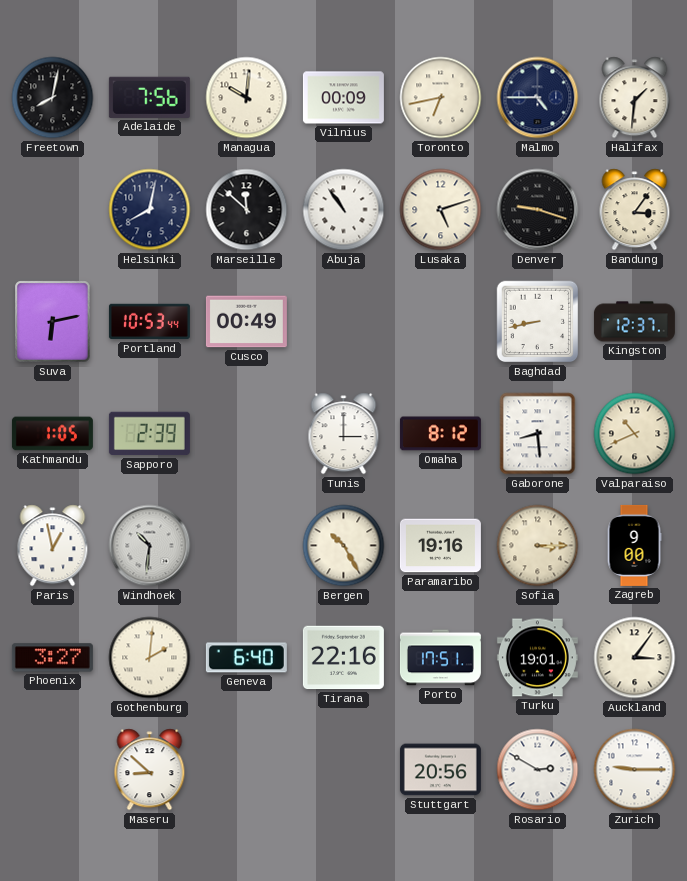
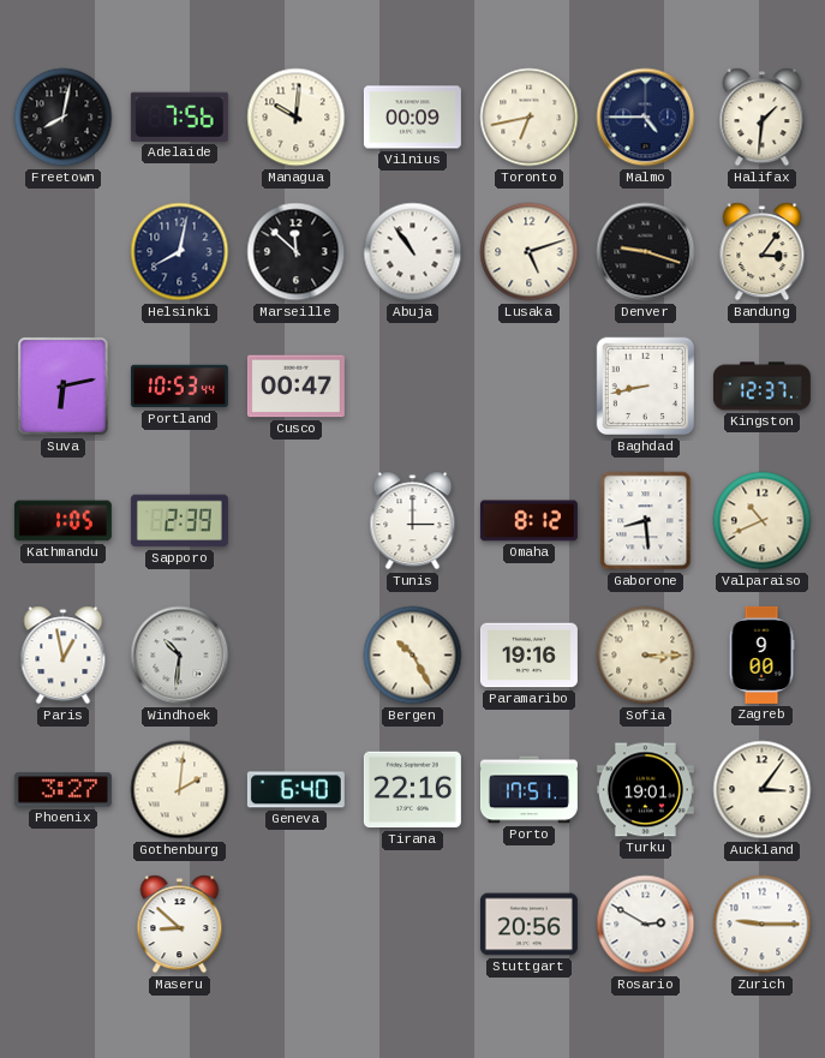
Cusco: 00:49 -> 00:47 (295, 387)
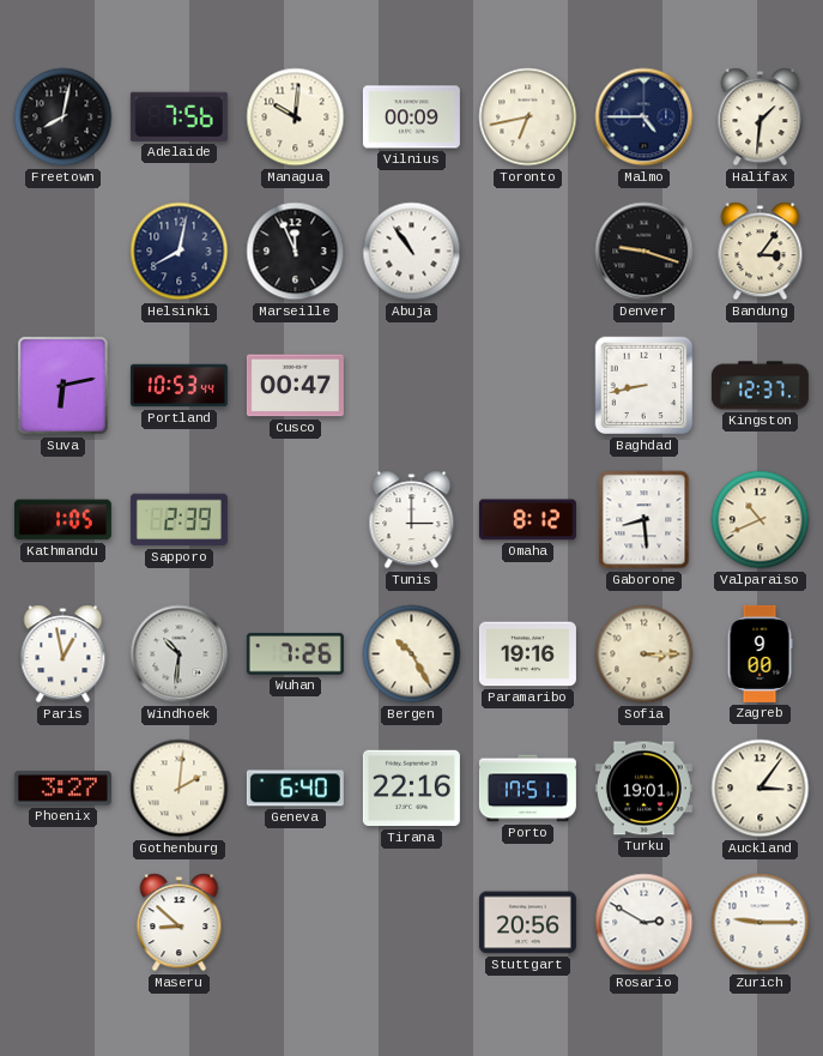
Marseille: 11:52 -> 11:56 (296, 252)
Lusaka: 5:12 -> none (530, 252)
Wuhan: none -> 7:26 (295, 654)
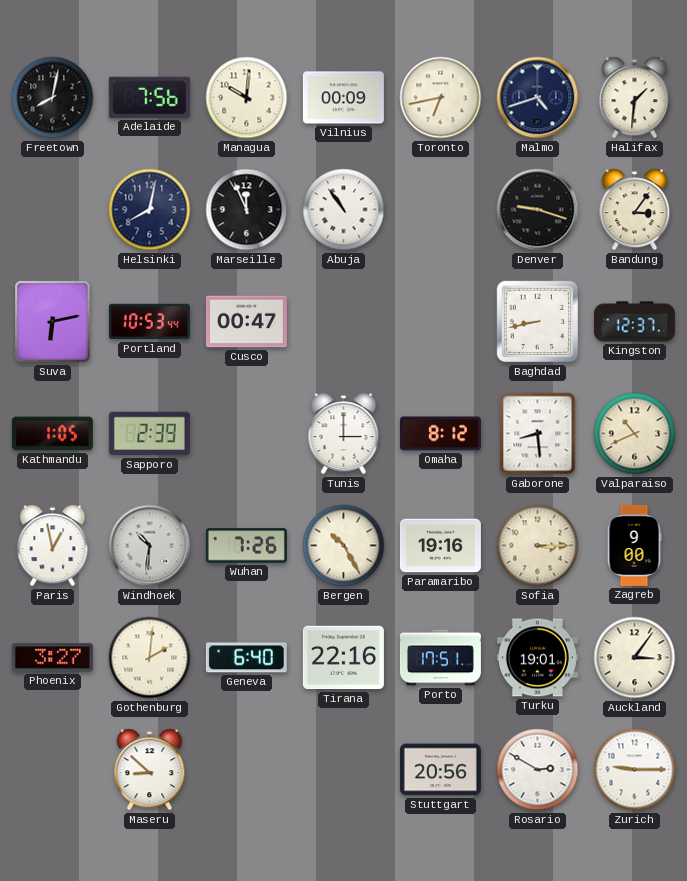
Malmo: 4:45 -> 4:42 (538, 98)
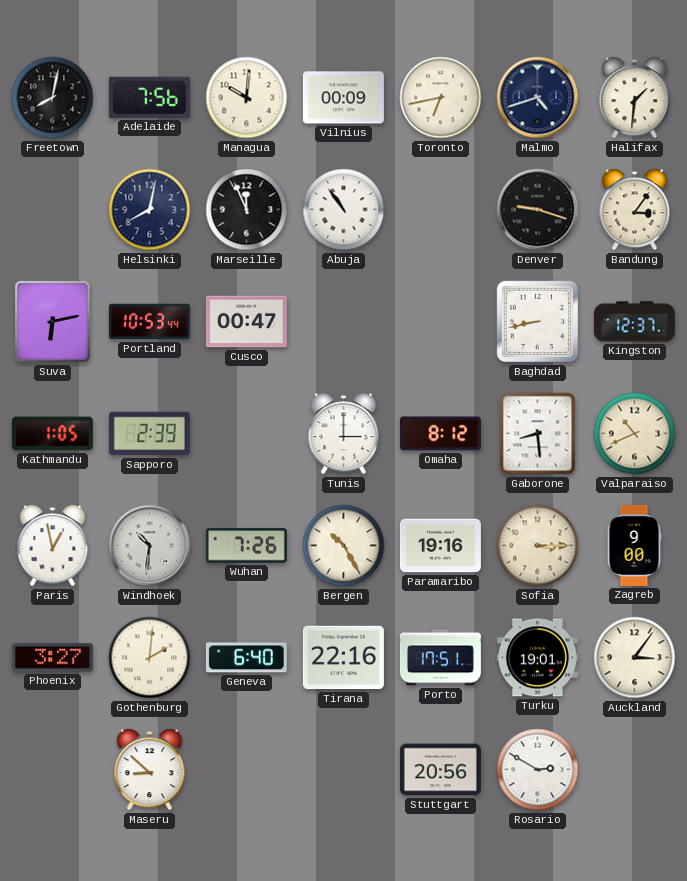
Zurich: 9:15 -> none (635, 770)
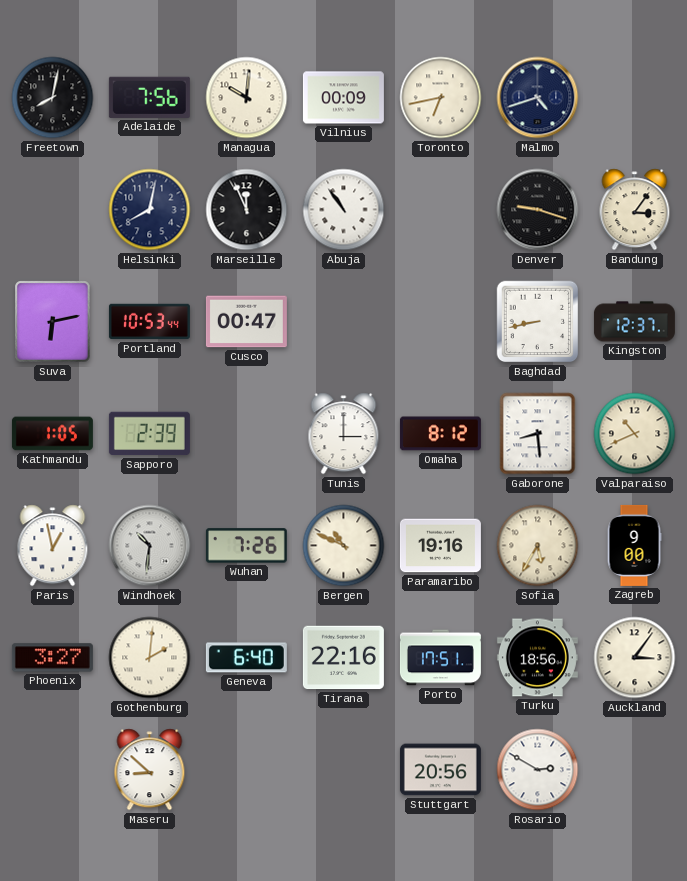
Halifax: 1:31 -> none (635, 98)
Bergen: 10:25 -> 10:49 (344, 546)
Sofia: 3:15 -> 5:35 (538, 546)
Turku: 19:01 -> 18:56 (537, 658)
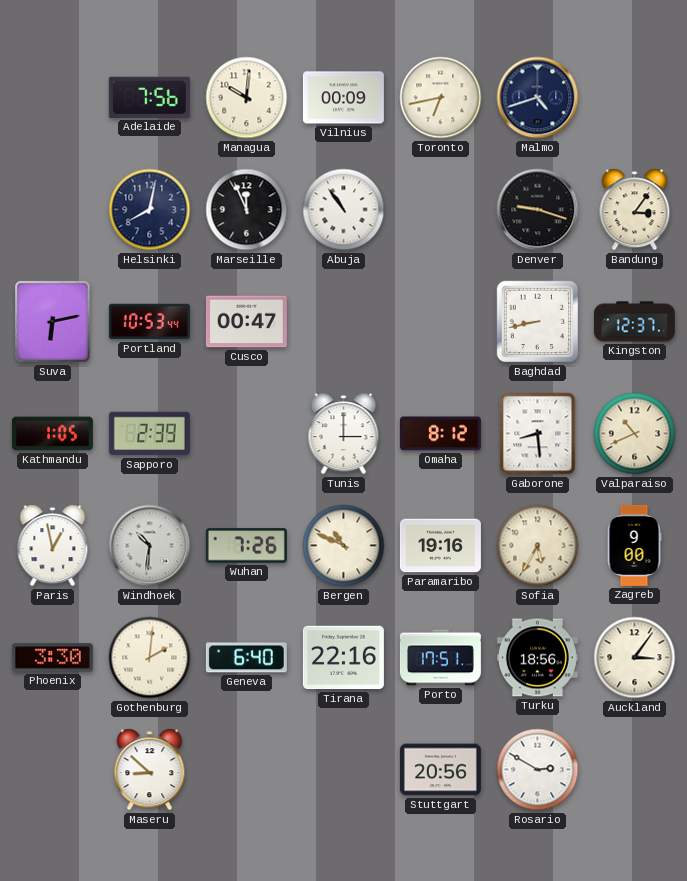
Freetown: 8:02 -> none (53, 98)
Phoenix: 3:27 -> 3:30 (52, 658)
